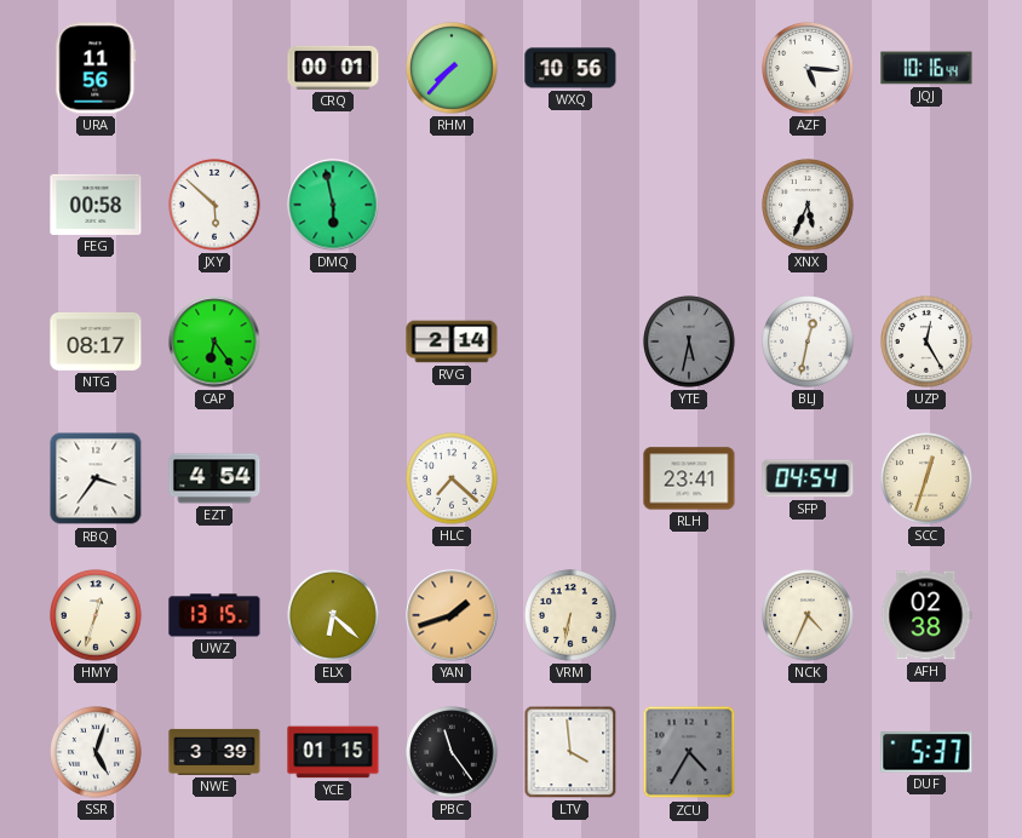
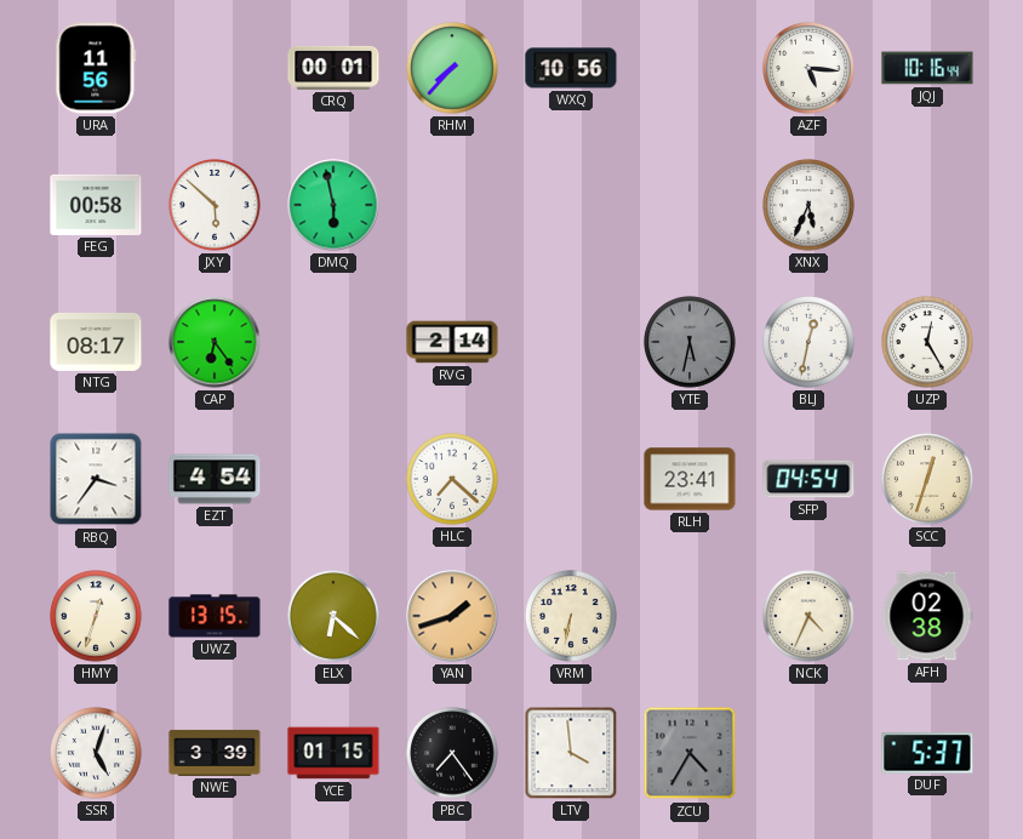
PBC: 11:24 -> 7:24 (452, 753)
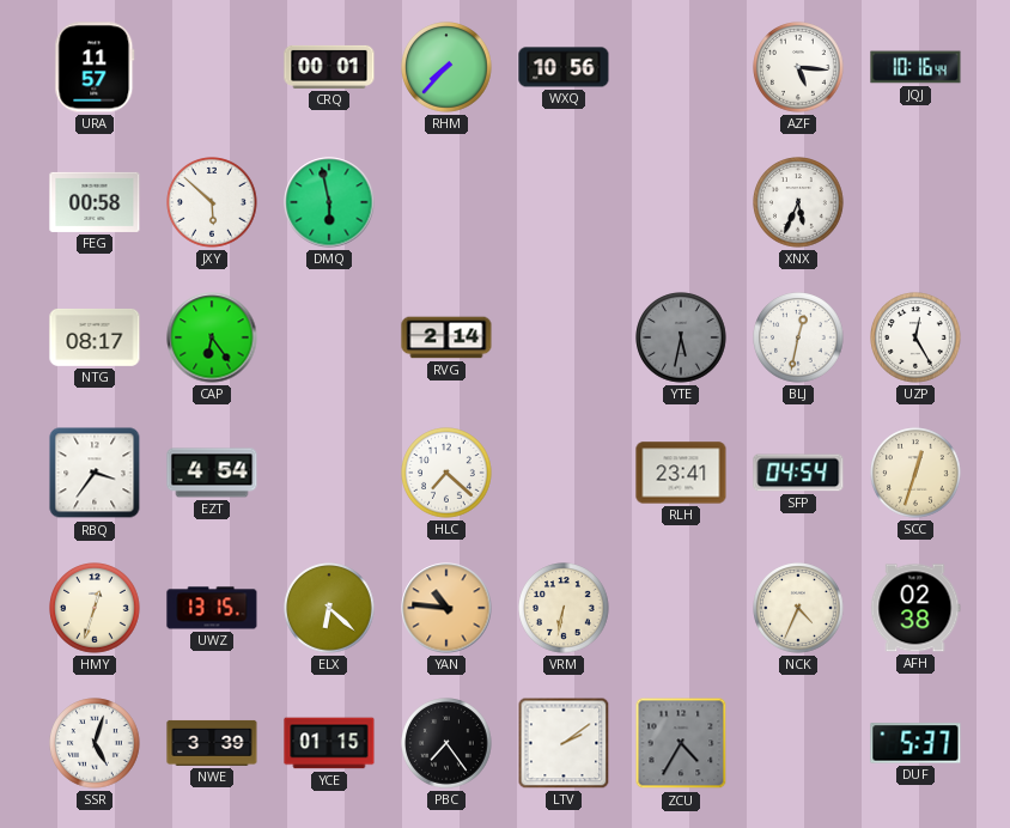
URA: 11:56 -> 11:57 (95, 67)
YAN: 1:42 -> 10:46 (446, 608)
LTV: 3:59 -> 2:09 (564, 743)
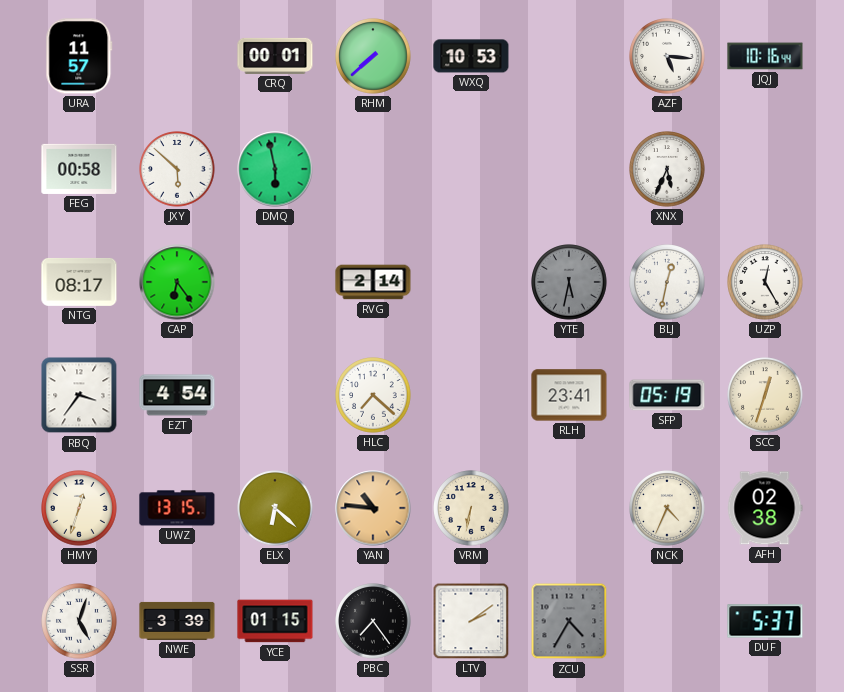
RHM: 7:37 -> 7:38 (373, 56)
WXQ: 10:56 -> 10:53 (471, 56)
SFP: 04:54 -> 05:19 (667, 395)
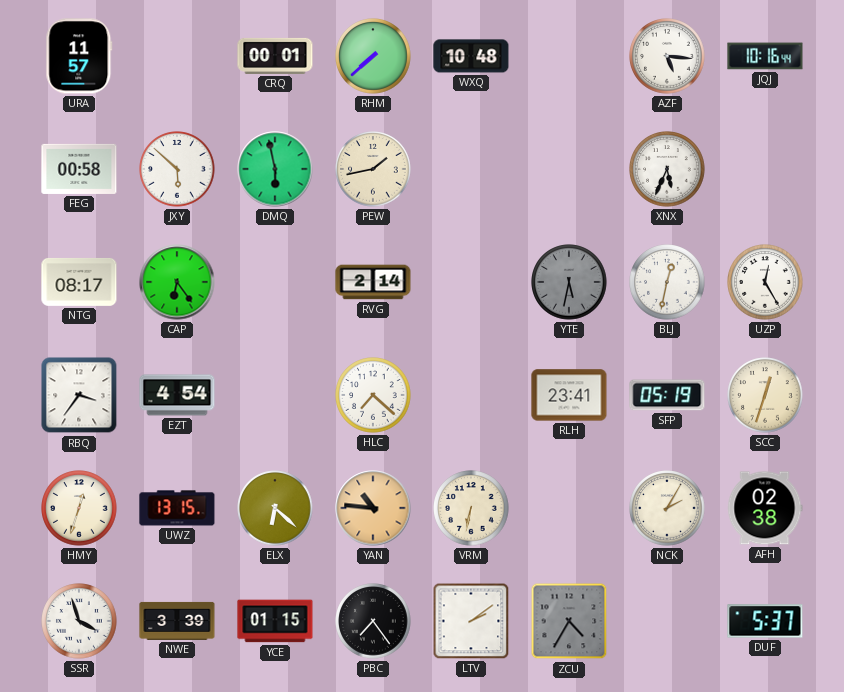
WXQ: 10:53 -> 10:48 (471, 56)
PEW: none -> 1:43 (373, 169)
NCK: 4:34 -> 2:05 (667, 508)
SSR: 5:03 -> 3:57 (79, 621)
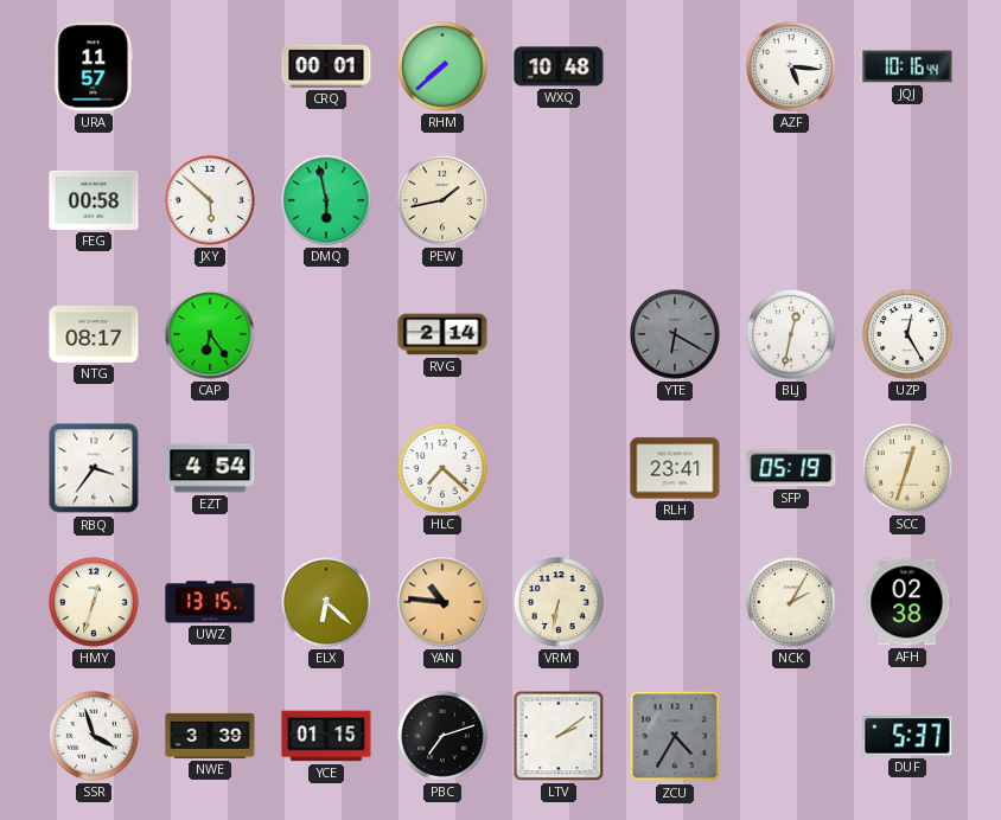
XNX: 5:34 -> none (667, 169)
YTE: 5:32 -> 6:20 (675, 334)
PBC: 7:24 -> 7:12 (442, 736)
